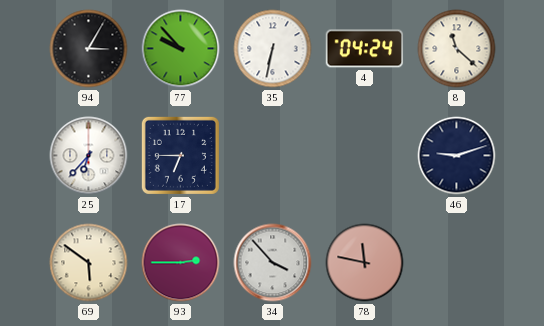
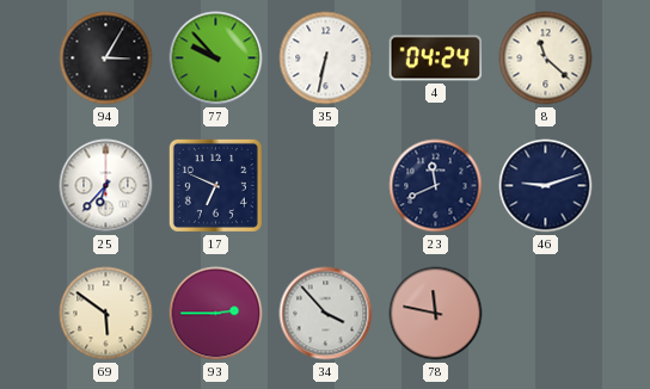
17: 6:45 -> 6:49 (215, 185)
23: none -> 11:41 (436, 186)
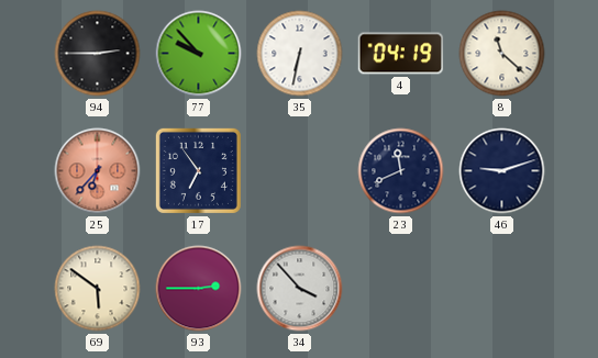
94: 3:05 -> 2:45 (98, 54)
4: 04:24 -> 04:19 (401, 54)
25 dial: white -> salmon (98, 171)
17: 6:49 -> 6:54 (198, 170)
78: 11:47 -> none (436, 314)
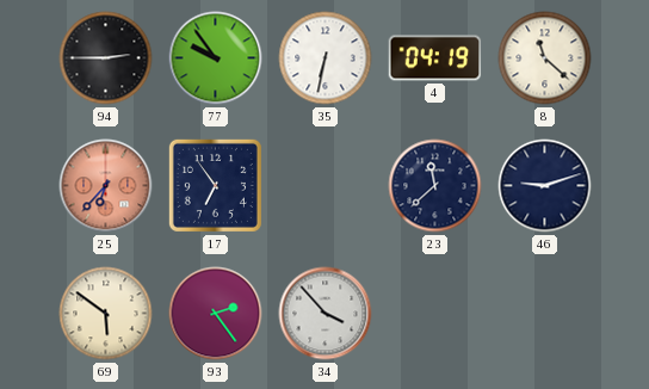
77: 9:53 -> 9:54 (216, 58)
23: 11:41 -> 11:38 (435, 186)
93: 2:45 -> 2:24 (216, 314)
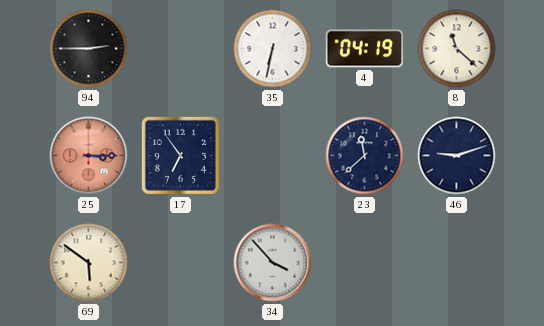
77: 9:54 -> none (216, 58)
25: 6:37 -> 3:15 (89, 156)
93: 2:24 -> none (216, 314)
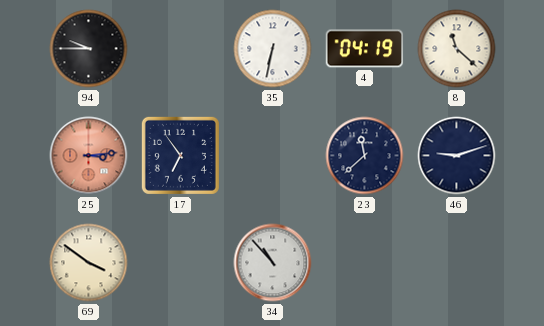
94: 2:45 -> 9:45 (89, 49)
25: 3:15 -> 3:14 (89, 156)
69: 5:51 -> 3:51 (89, 263)
34: 3:53 -> 10:53 (273, 263)
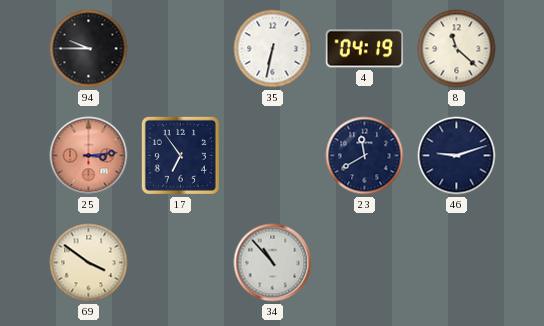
23: 11:38 -> 11:40 (365, 156)
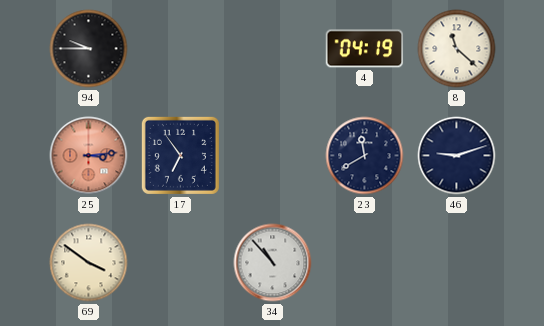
35: 6:32 -> none (273, 49)
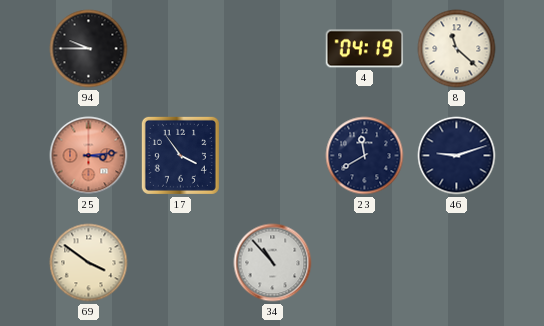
17: 6:54 -> 3:54 (180, 155)
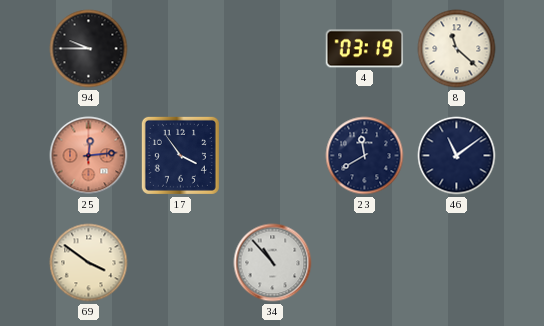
4: 04:19 -> 03:19 (365, 49)
25: 3:14 -> 12:14 (89, 156)
46: 9:12 -> 11:09 (457, 156)
